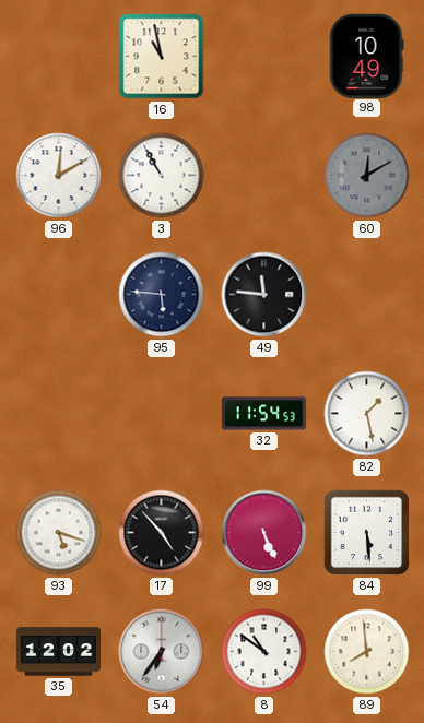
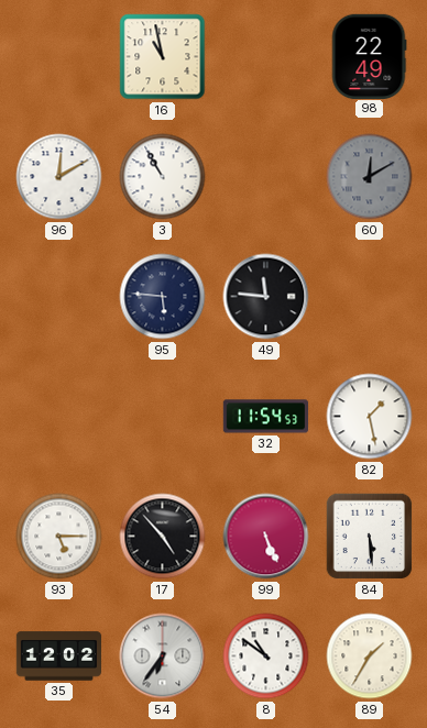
98: 10:49 -> 22:49 (369, 56)
93: 5:18 -> 5:15 (59, 537)
89: 7:59 -> 1:35 (370, 657)
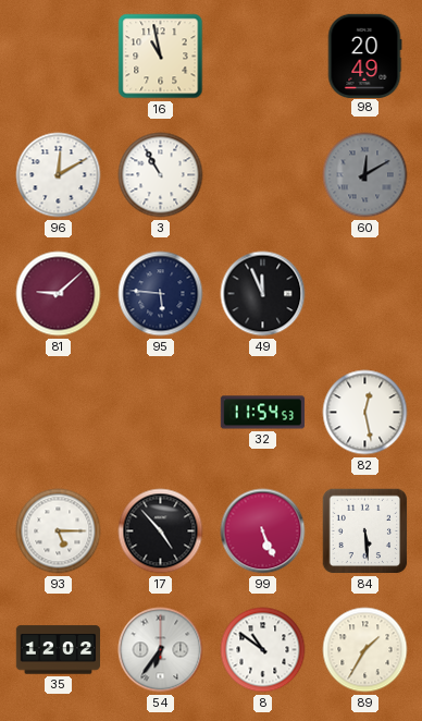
98: 22:49 -> 20:49 (364, 56)
81: none -> 9:08 (59, 294)
49: 11:46 -> 11:56 (263, 294)
82: 1:28 -> 12:28 (365, 413)
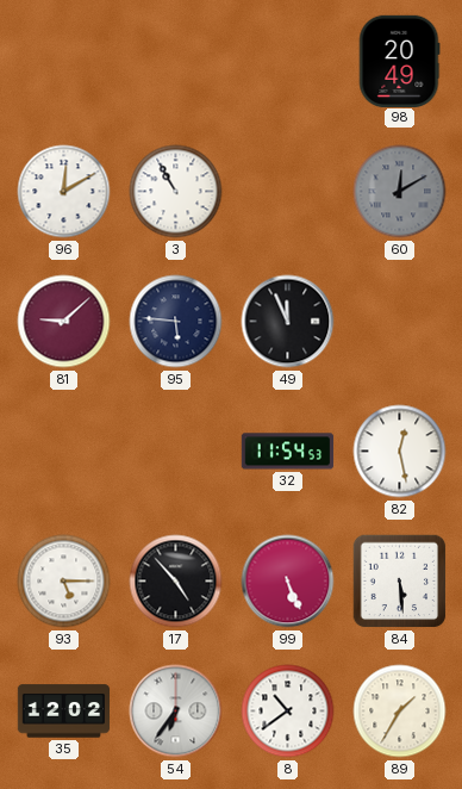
16: 10:58 -> none (161, 57)
8: 10:51 -> 10:39 (288, 712)
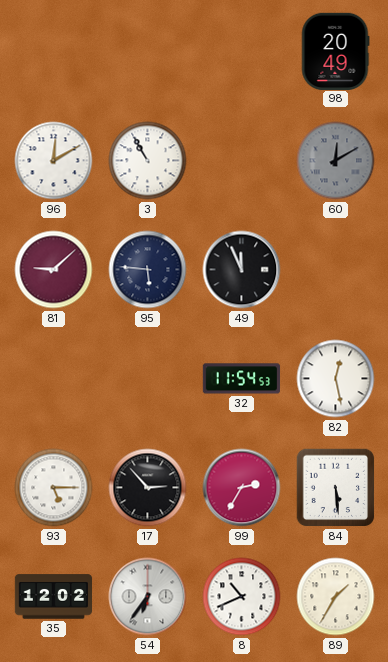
17: 4:53 -> 2:53 (148, 488)
99: 5:26 -> 2:35 (242, 488)
8: 10:39 -> 10:41 (242, 597)
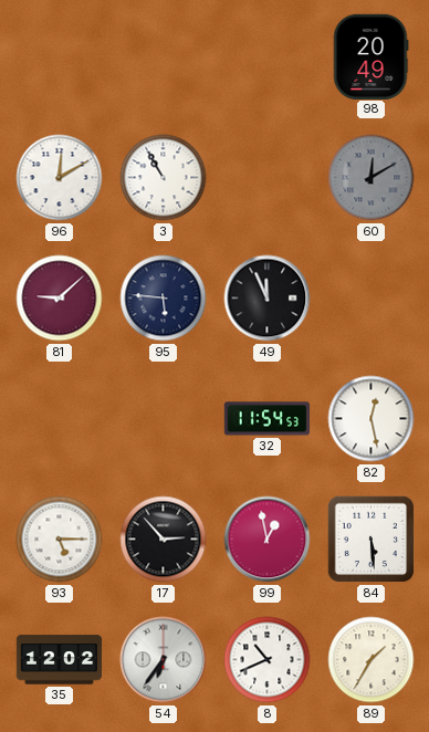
99: 2:35 -> 12:58 (268, 540)
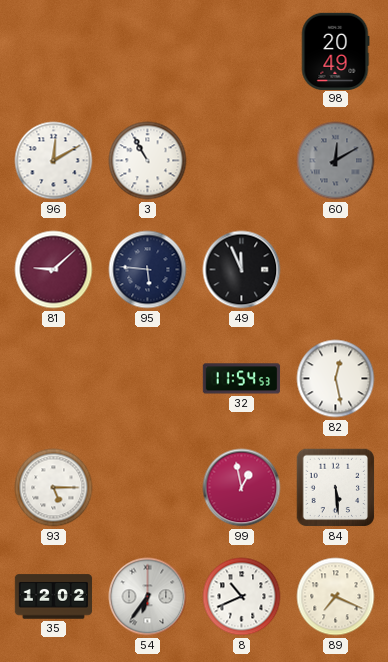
17: 2:53 -> none (164, 540)
89: 1:35 -> 7:19 (336, 597)
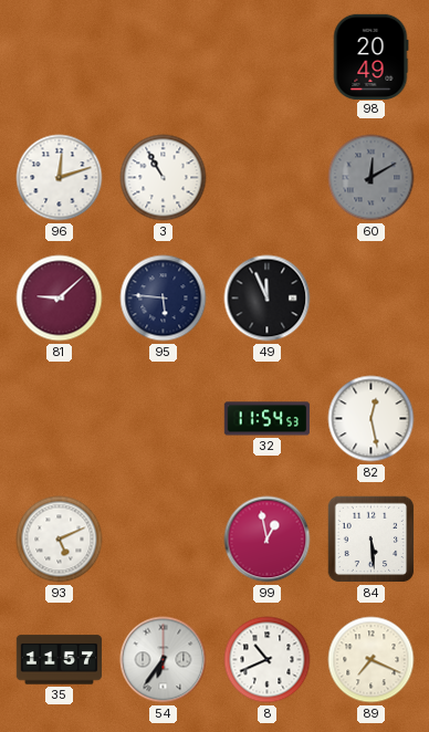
96: 12:10 -> 12:12 (60, 178)
93: 5:15 -> 5:11 (60, 540)
35: 12:02 -> 11:57 (60, 660)
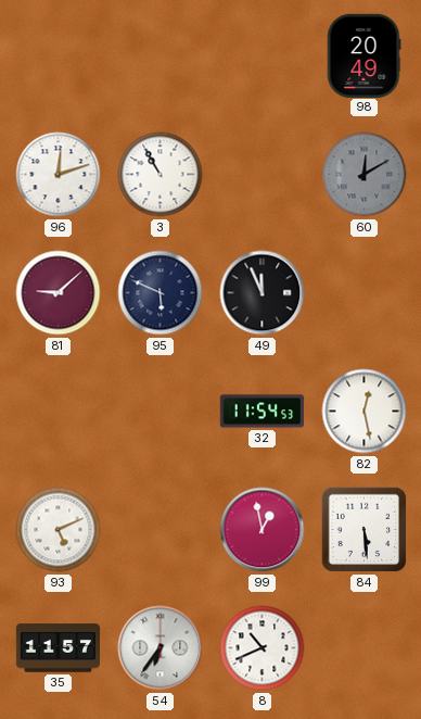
95: 5:46 -> 5:49 (161, 293)
89: 7:19 -> none (372, 660)
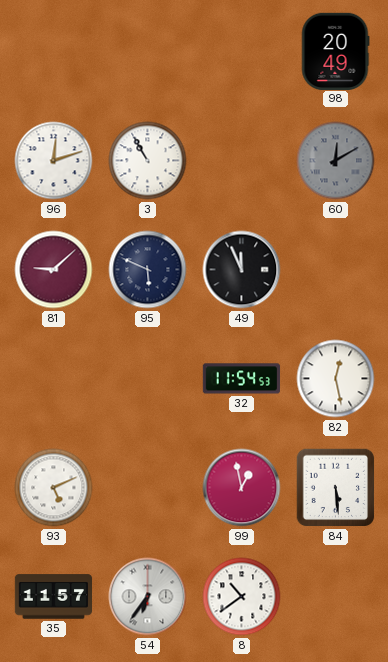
8: 10:41 -> 10:39 (242, 597)
